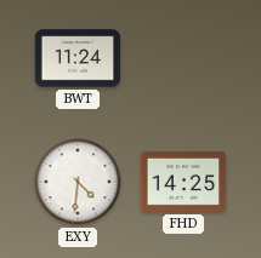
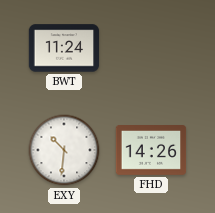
EXY: 4:31 -> 10:31 (64, 150)
FHD: 14:25 -> 14:26 (151, 151)
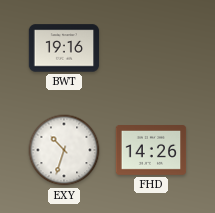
BWT: 11:24 -> 19:16 (64, 48)
EXY: 10:31 -> 10:33 (64, 150)
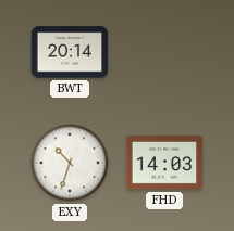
BWT: 19:16 -> 20:14 (70, 52)
FHD: 14:26 -> 14:03 (164, 164)
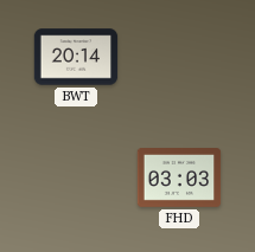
EXY: 10:33 -> none (70, 163)
FHD: 14:03 -> 03:03 (179, 179)
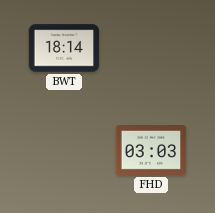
BWT: 20:14 -> 18:14 (64, 48)
